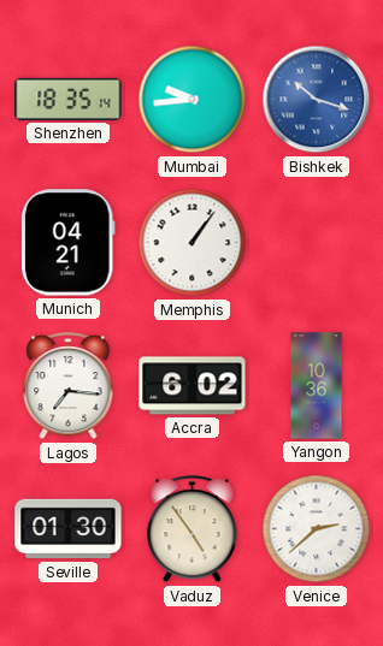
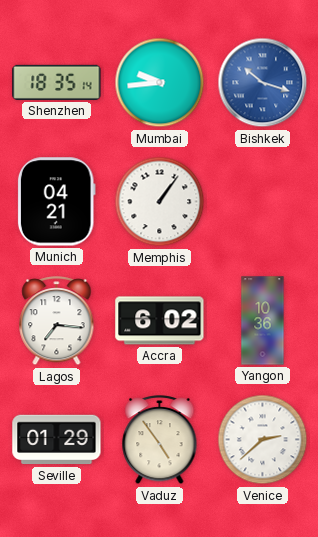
Seville: 01:30 -> 01:29 (57, 440)
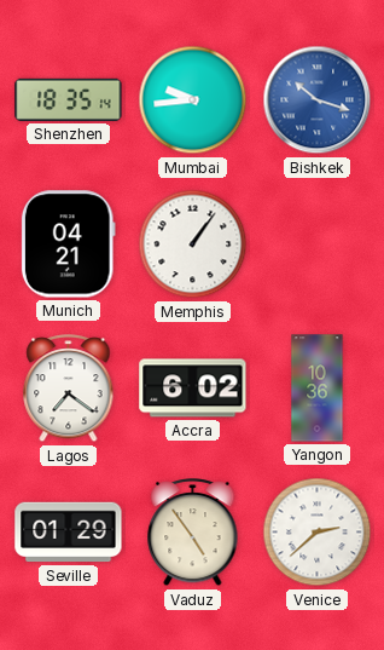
Lagos: 7:16 -> 7:21 (69, 390)
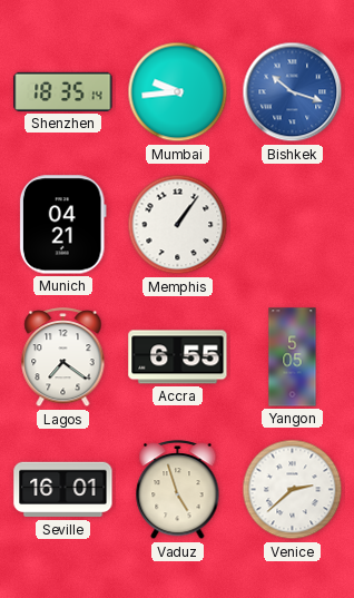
Accra: 6:02 -> 6:55 (178, 357)
Yangon: 10:36 -> 5:05 (293, 357)
Seville: 01:29 -> 16:01 (63, 490)
Vaduz: 4:54 -> 4:57 (178, 491)
